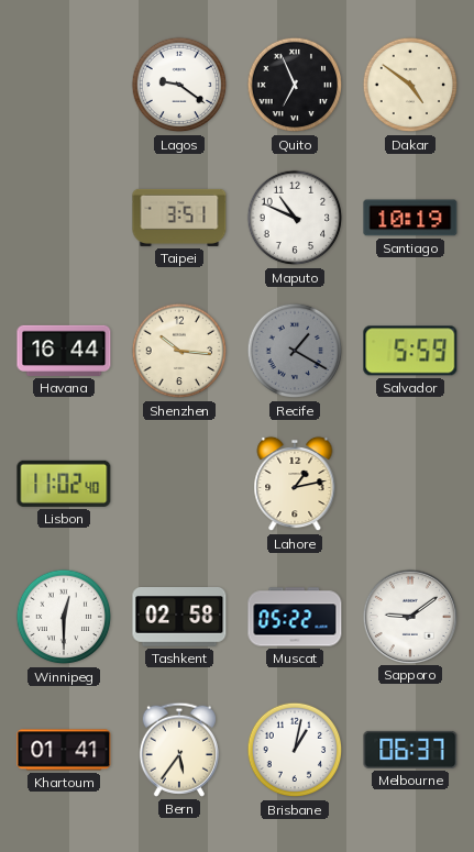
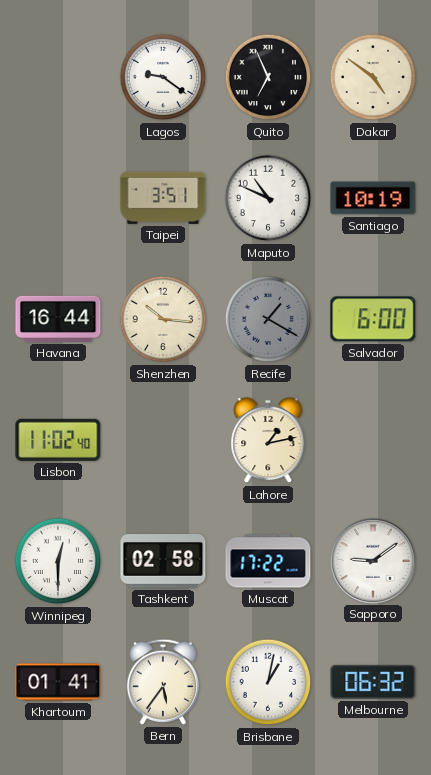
Salvador: 5:59 -> 6:00 (373, 319)
Muscat: 05:22 -> 17:22 (268, 561)
Melbourne: 06:37 -> 06:32 (373, 682)
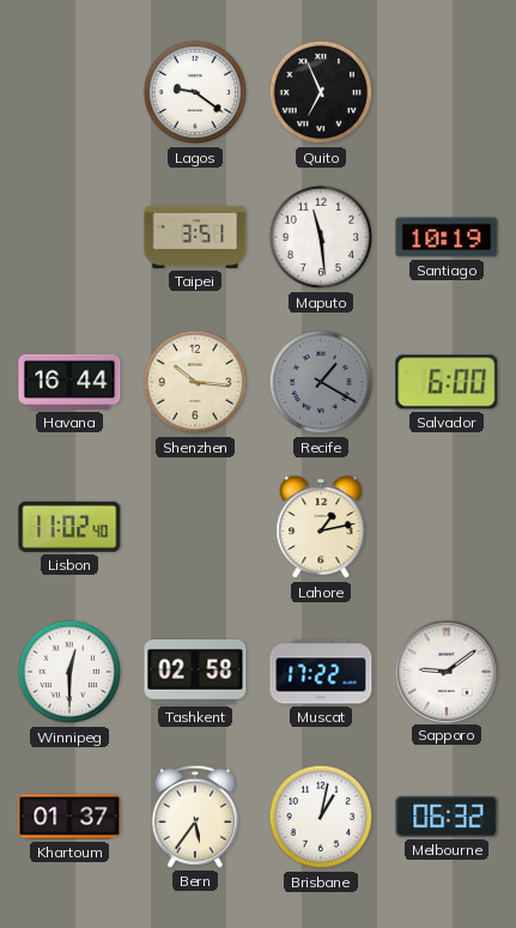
Dakar: 4:51 -> none (373, 77)
Maputo: 10:49 -> 11:29 (321, 237)
Khartoum: 01:41 -> 01:37 (69, 817)
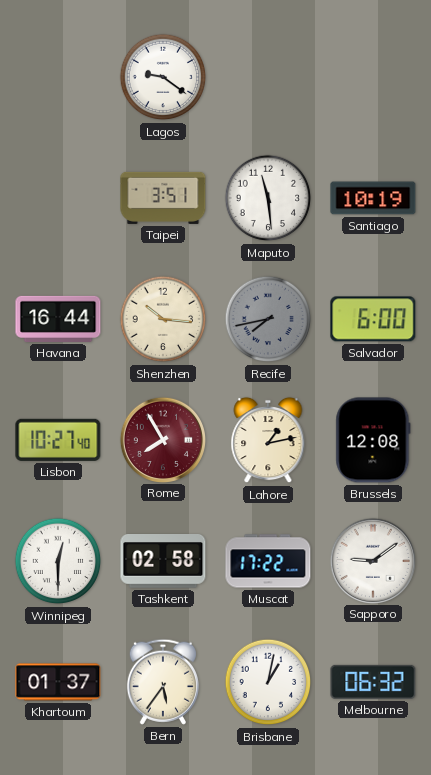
Quito: 6:56 -> none (321, 92)
Recife: 1:20 -> 7:43 (268, 319)
Lisbon: 11:02 -> 10:27 (58, 440)
Rome: none -> 7:55 (162, 439)
Brussels: none -> 12:08 (373, 440)
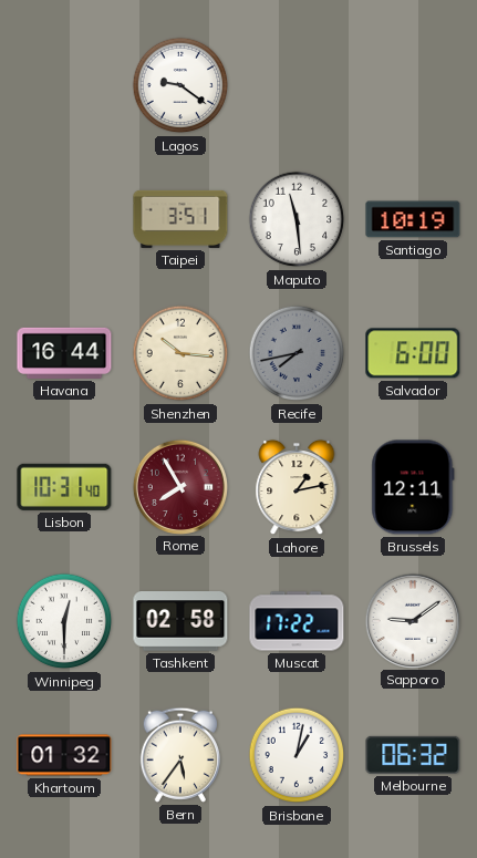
Lisbon: 10:27 -> 10:31 (64, 487)
Brussels: 12:08 -> 12:11 (413, 487)
Khartoum: 01:37 -> 01:32 (64, 755)
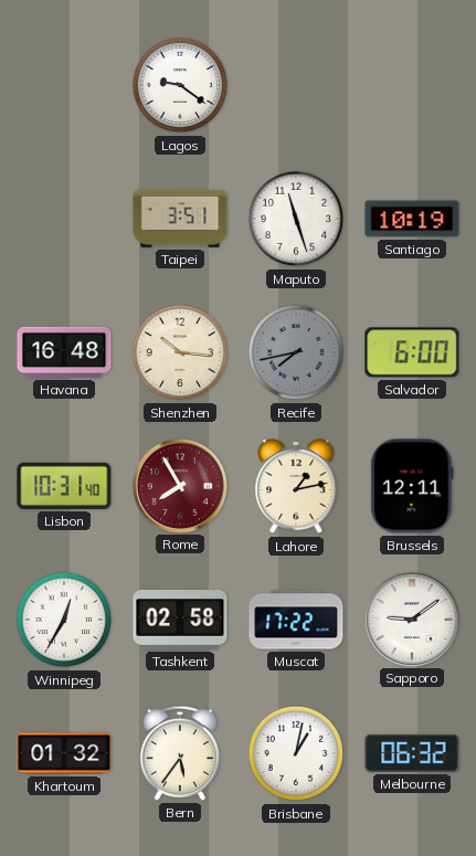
Maputo: 11:29 -> 11:27 (296, 219)
Havana: 16:44 -> 16:48 (64, 352)
Winnipeg: 12:30 -> 12:35 (64, 620)
